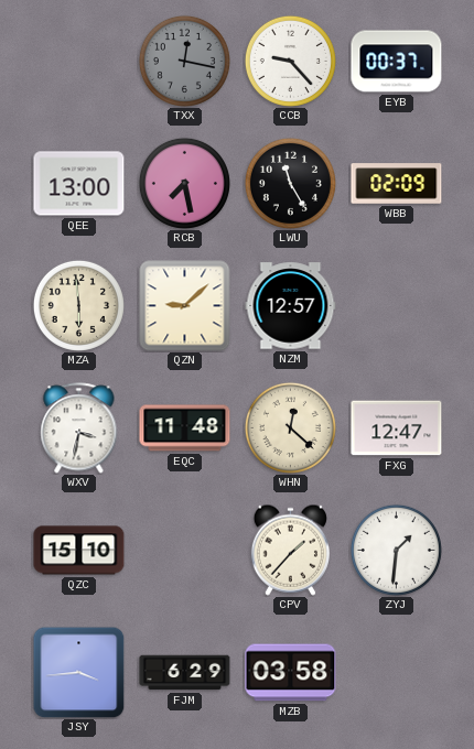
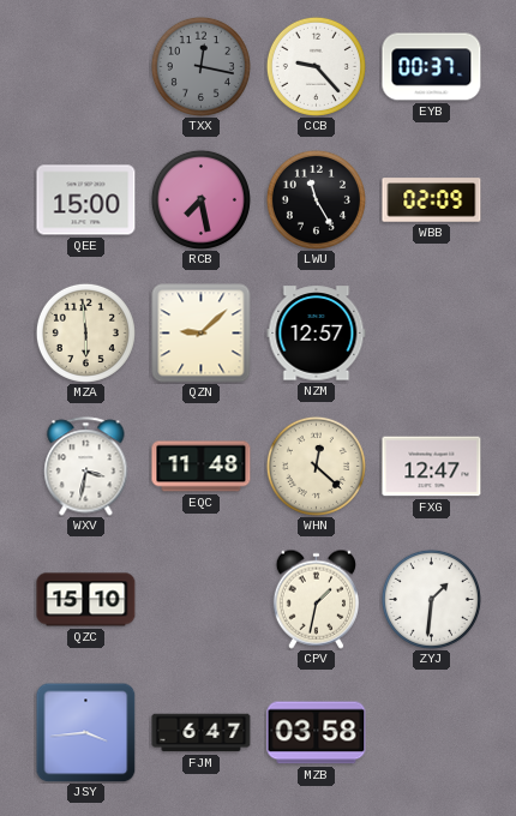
QEE: 13:00 -> 15:00 (86, 200)
CPV: 1:37 -> 1:32 (316, 599)
FJM: 6:29 -> 6:47 (202, 733)
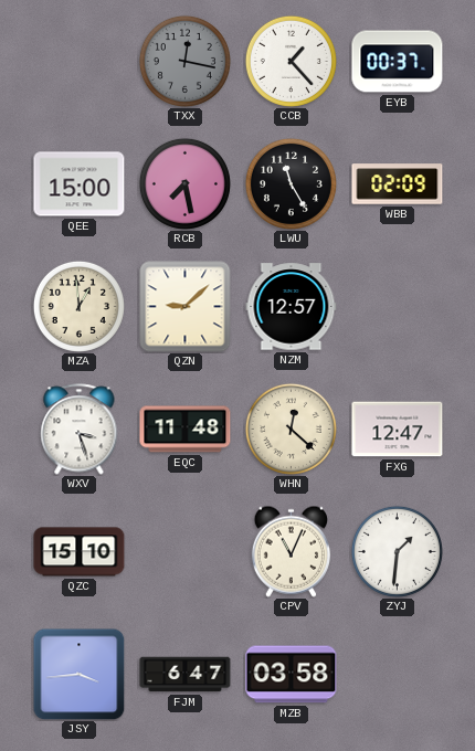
CCB: 9:23 -> 1:23 (291, 61)
MZA: 5:59 -> 12:59 (78, 306)
WXV: 3:32 -> 3:27 (80, 430)
CPV: 1:32 -> 11:04 (291, 551)
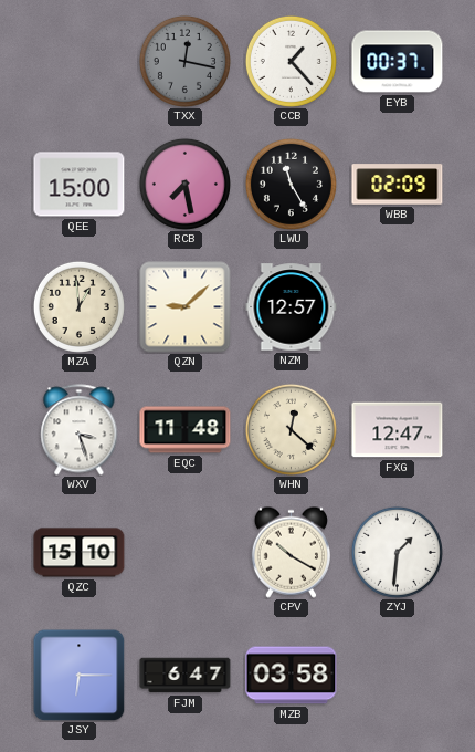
CPV: 11:04 -> 10:20 (291, 552)
JSY: 3:44 -> 6:15 (78, 675)
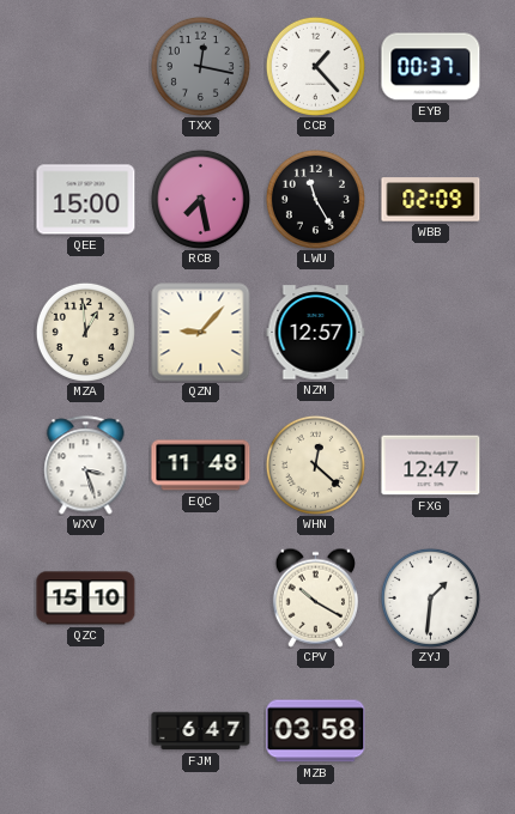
QZN: 9:08 -> 9:07 (201, 333)
JSY: 6:15 -> none (78, 675)
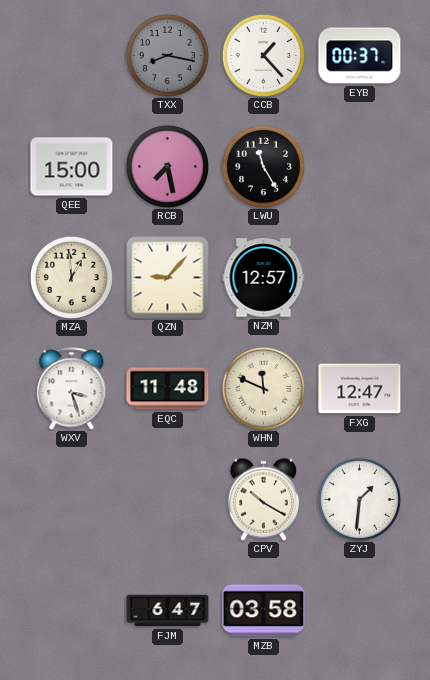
TXX: 12:17 -> 8:17 (167, 55)
WBB: 02:09 -> none (431, 200)
WHN: 12:22 -> 11:49 (263, 388)
QZC: 15:10 -> none (86, 599)
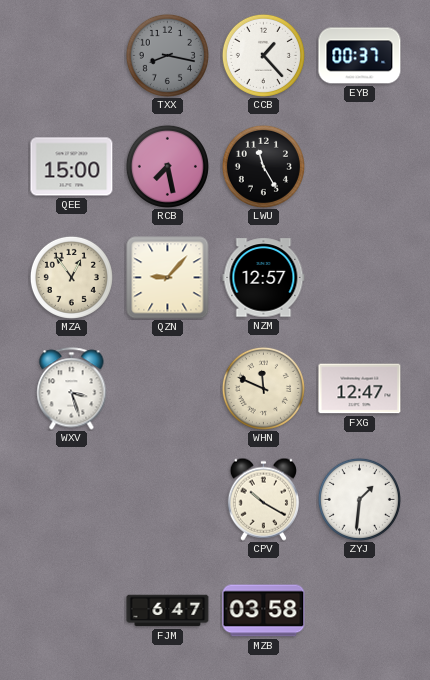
MZA: 12:59 -> 12:54 (71, 277)
EQC: 11:48 -> none (168, 389)
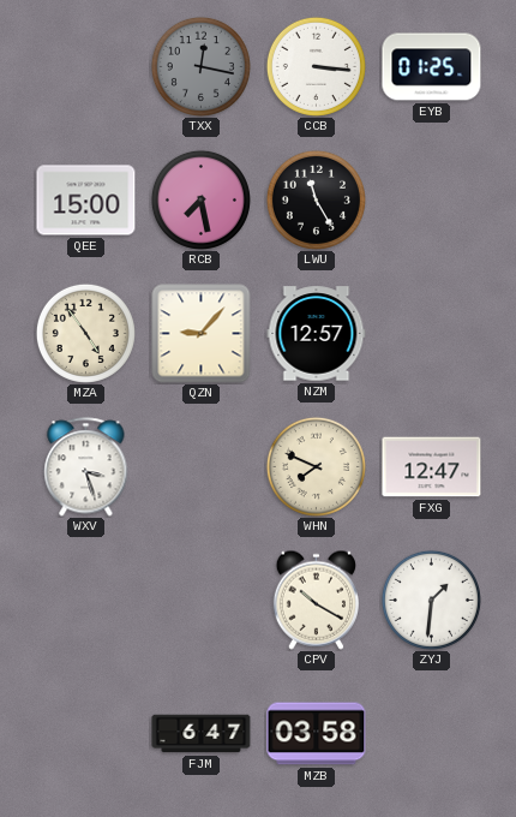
TXX: 8:17 -> 12:17 (200, 66)
CCB: 1:23 -> 3:16 (316, 66)
EYB: 00:37 -> 01:25 (432, 67)
MZA: 12:54 -> 4:54 (85, 333)
WHN: 11:49 -> 7:49 (316, 466)
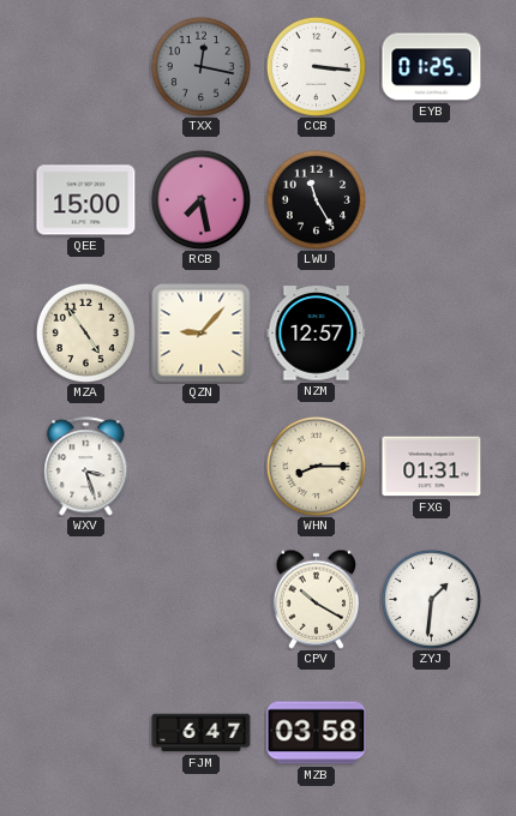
WHN: 7:49 -> 8:15 (316, 466)
FXG: 12:47 -> 01:31 (432, 467)
